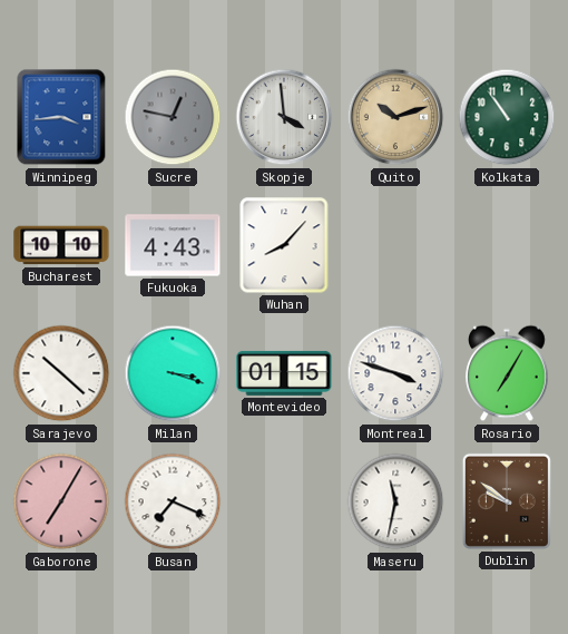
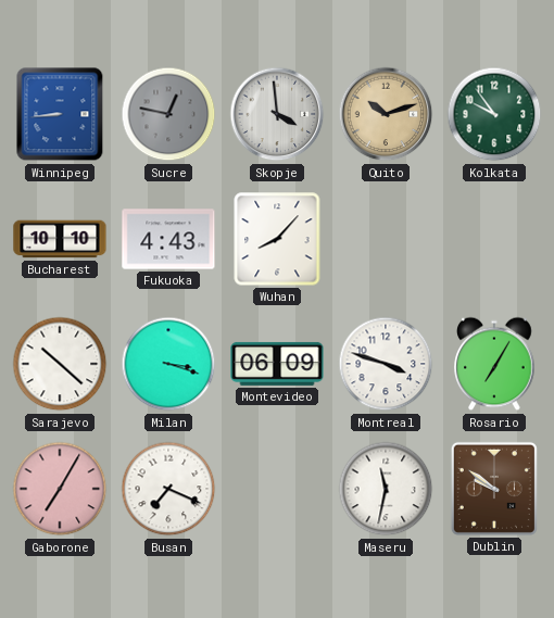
Winnipeg: 3:44 -> 8:44 (60, 114)
Kolkata: 10:54 -> 9:54 (494, 114)
Montevideo: 01:15 -> 06:09 (277, 364)
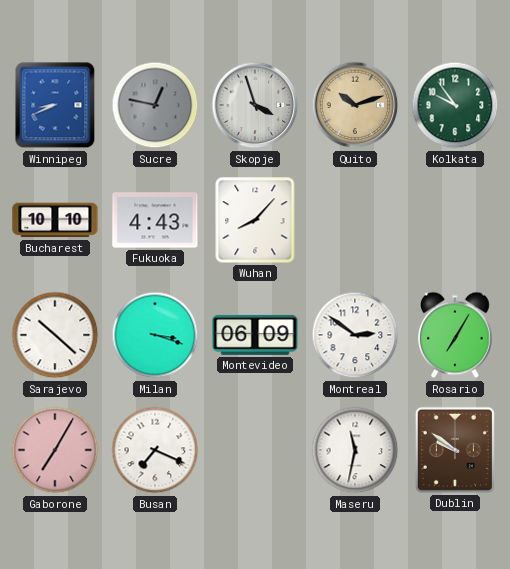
Winnipeg: 8:44 -> 8:41 (55, 105)
Skopje: 3:59 -> 3:57 (255, 105)
Montreal: 3:48 -> 2:51 (355, 335)
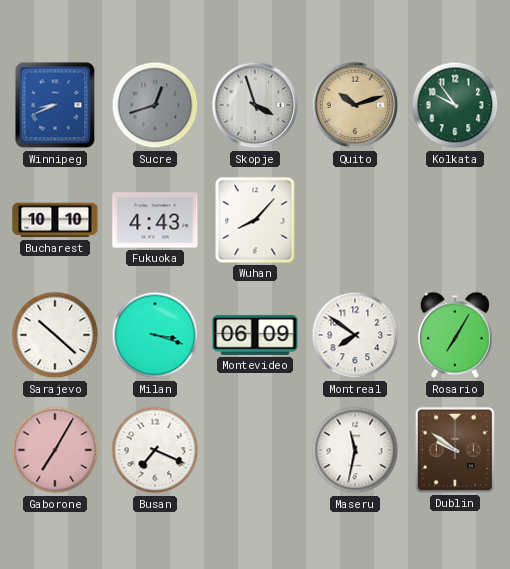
Sucre: 12:47 -> 12:42 (155, 105)
Montreal: 2:51 -> 7:51 (355, 335)
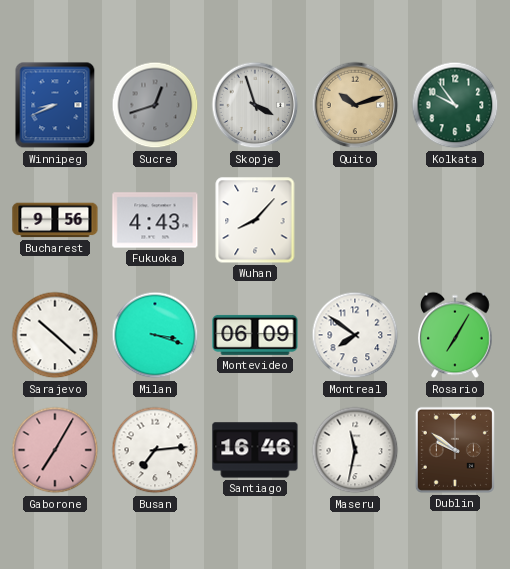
Bucharest: 10:10 -> 9:56 (55, 220)
Busan: 7:19 -> 7:14 (155, 450)
Santiago: none -> 16:46 (255, 450)
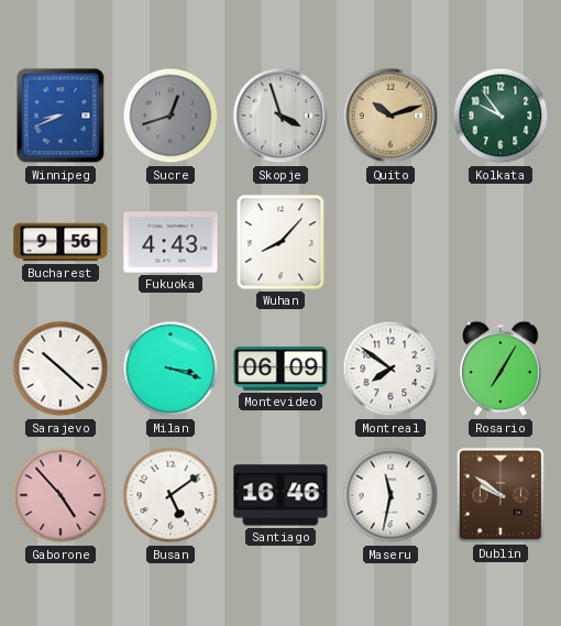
Gaborone: 7:05 -> 4:53 (61, 495)
Busan: 7:14 -> 5:09 (170, 495)
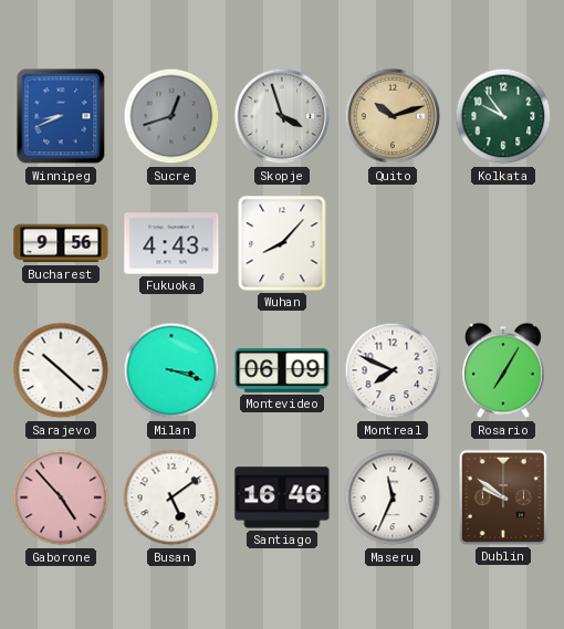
Montreal: 7:51 -> 7:49 (393, 370)
Maseru: 11:32 -> 11:34 (393, 497)
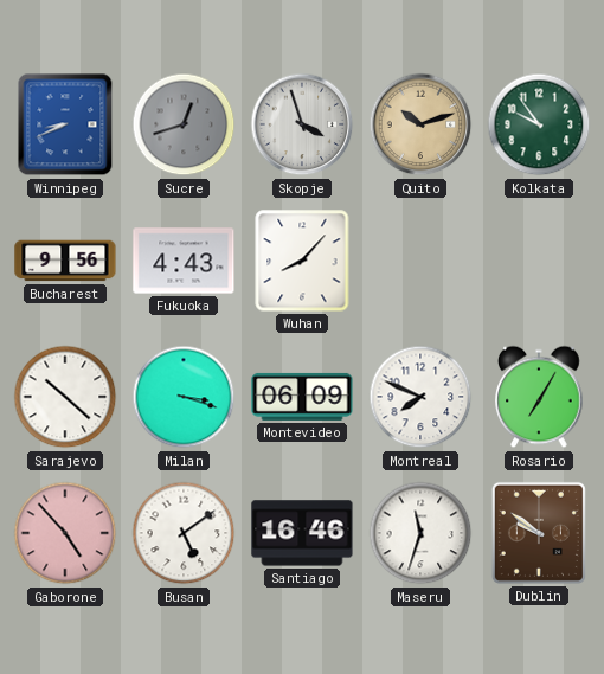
Maseru: 11:34 -> 11:33 (420, 533)
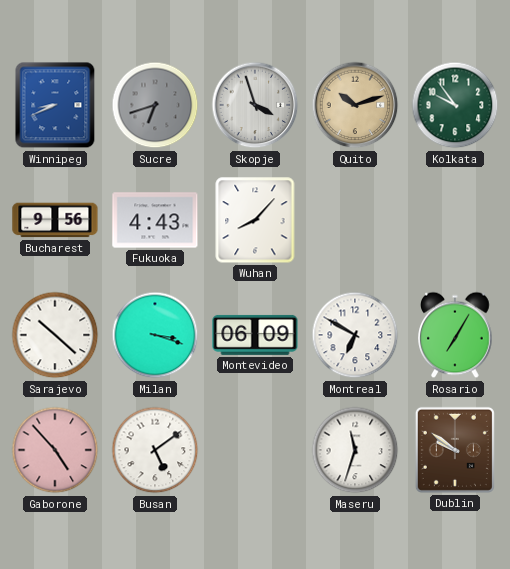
Sucre: 12:42 -> 6:42 (155, 105)
Montreal: 7:49 -> 6:50 (355, 335)
Santiago: 16:46 -> none (302, 533)
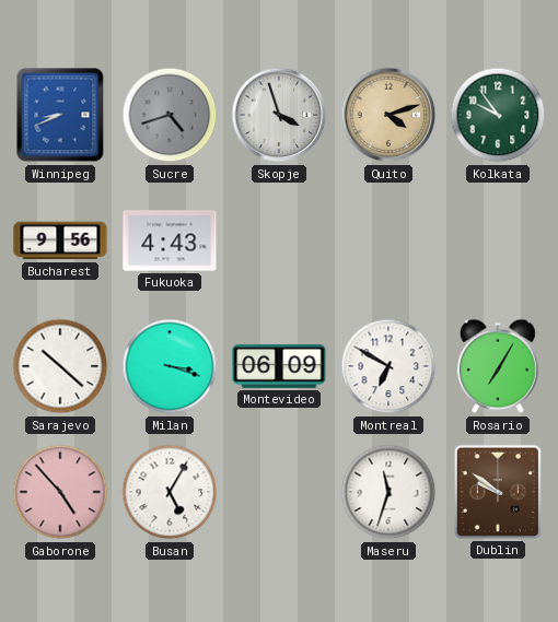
Sucre: 6:42 -> 4:42 (170, 115)
Quito: 10:12 -> 4:12 (388, 115)
Wuhan: 8:07 -> none (255, 220)
Busan: 5:09 -> 5:05 (170, 492)
